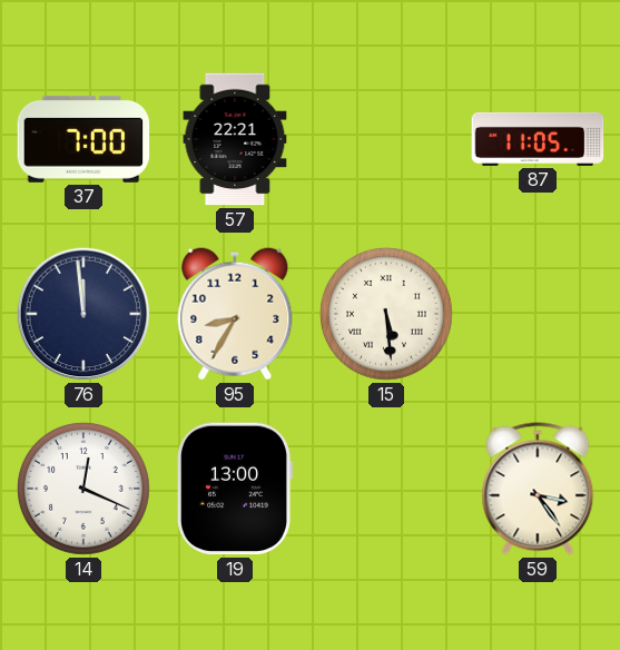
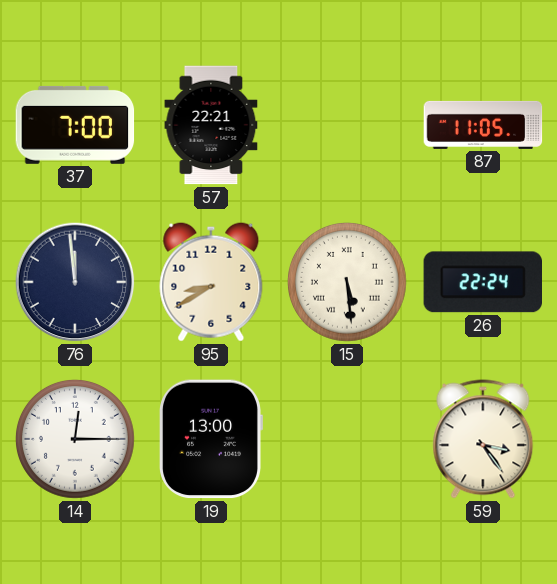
95: 8:35 -> 8:40 (211, 282)
26: none -> 22:24 (482, 282)
14: 12:19 -> 12:15 (76, 440)
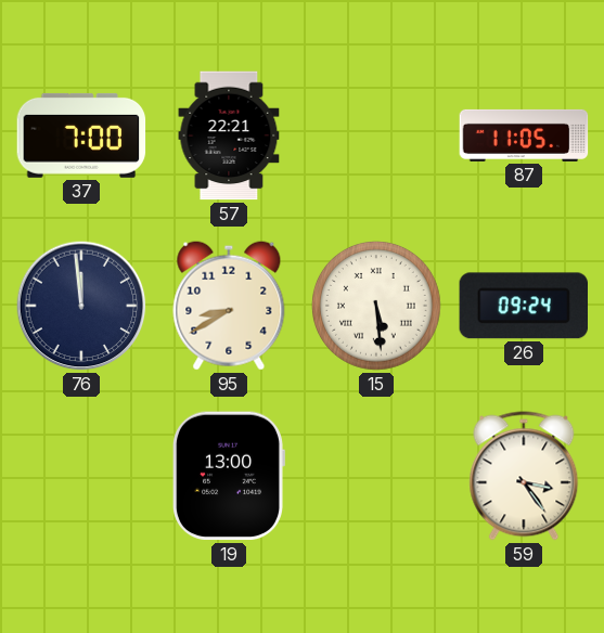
26: 22:24 -> 09:24 (523, 306)
14: 12:15 -> none (76, 440)
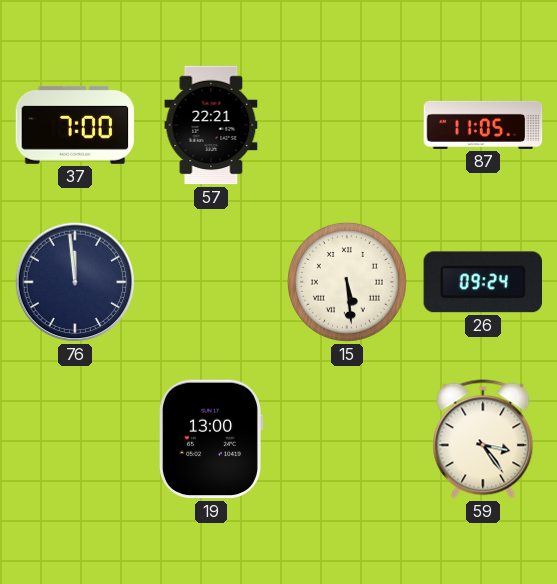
95: 8:40 -> none (229, 306)
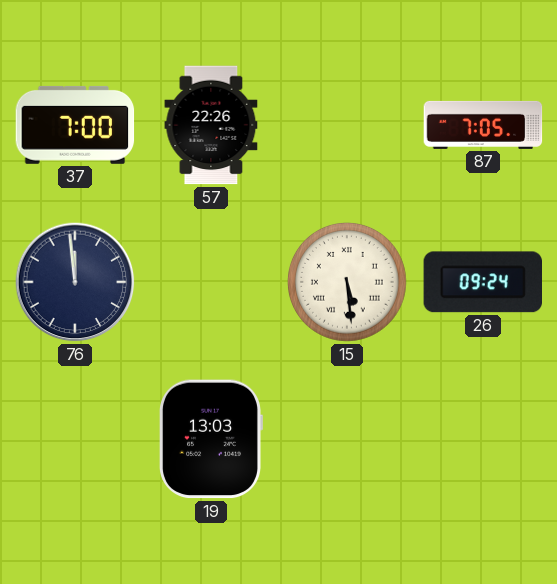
57: 22:21 -> 22:26 (211, 125)
87: 11:05 -> 7:05 (483, 125)
19: 13:00 -> 13:03 (211, 439)
59: 3:24 -> none (483, 439)
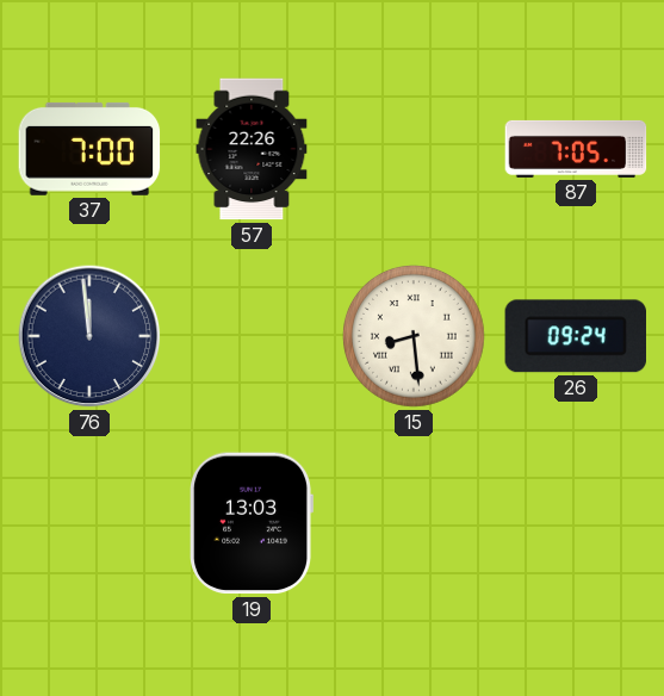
15: 5:29 -> 8:29 (415, 337)
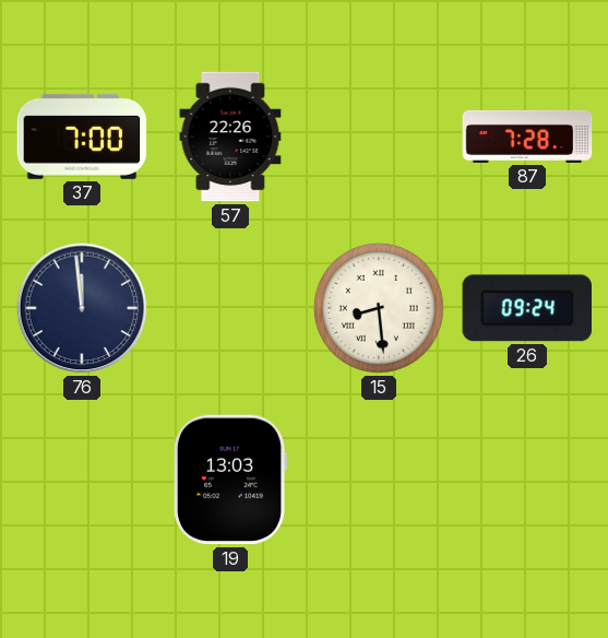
87: 7:05 -> 7:28 (527, 137)
